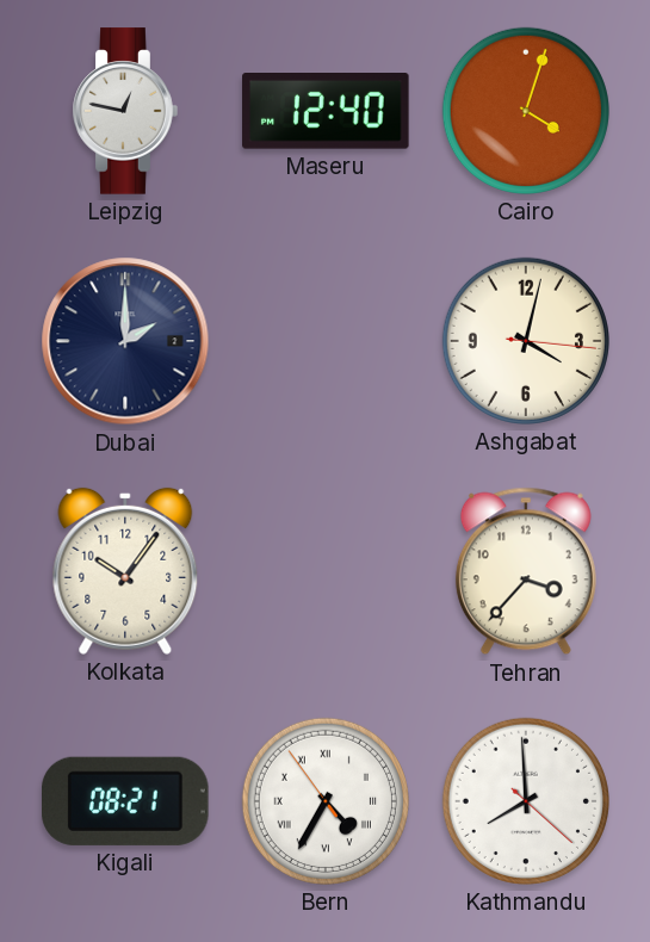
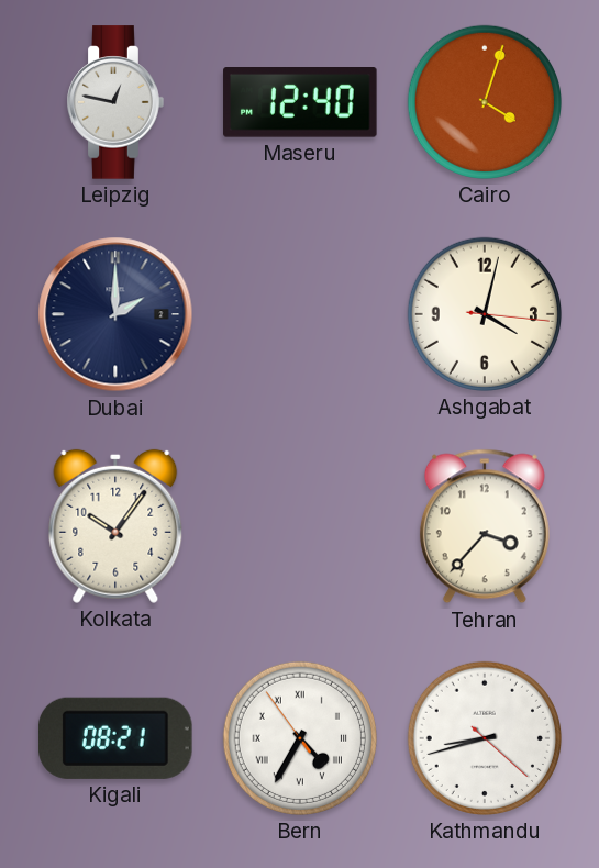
Kathmandu: 7:59 -> 8:42 (485, 738)
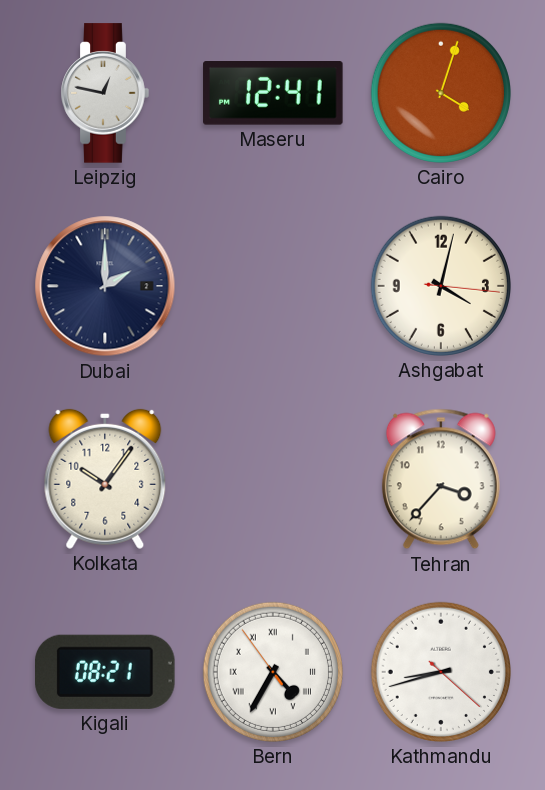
Maseru: 12:40 -> 12:41 (273, 94)
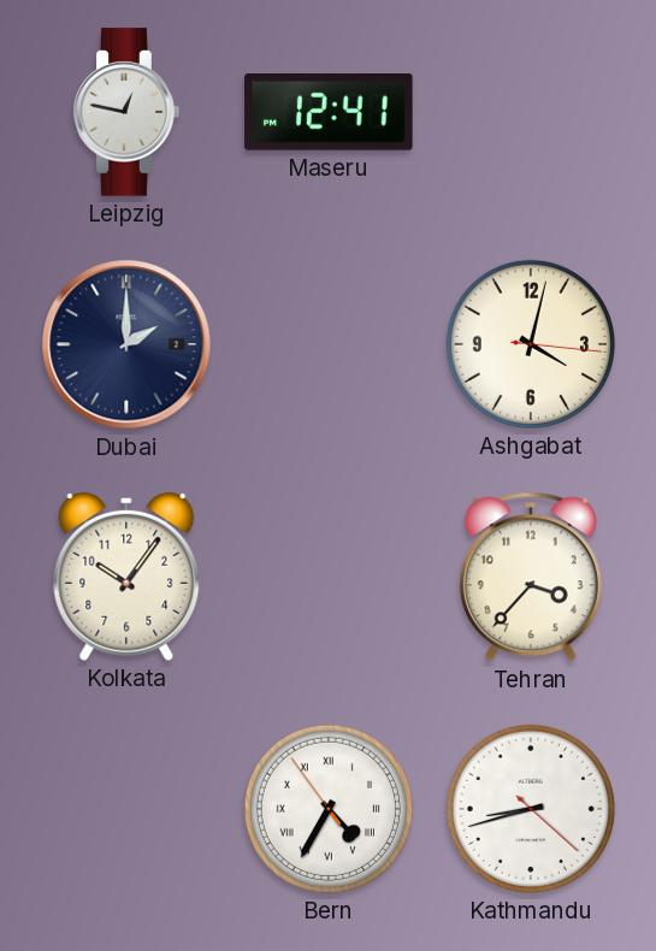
Cairo: 4:03 -> none (441, 93)
Kigali: 08:21 -> none (106, 672)
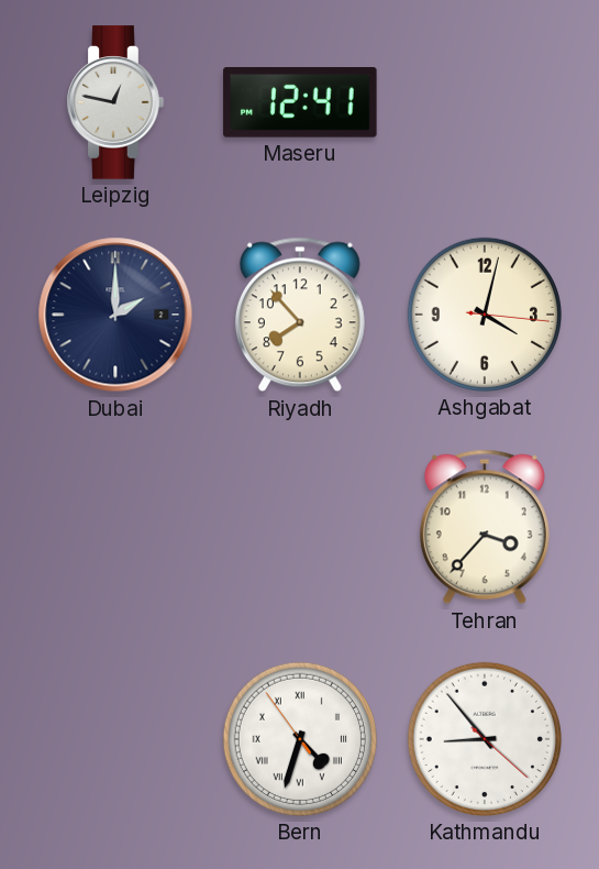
Riyadh: none -> 7:53 (300, 315)
Kolkata: 10:06 -> none (126, 577)
Bern: 4:34 -> 4:32 (300, 739)
Kathmandu: 8:42 -> 8:53 (485, 739)
